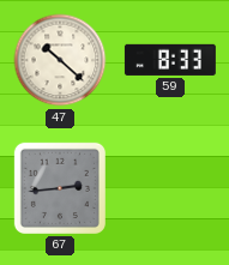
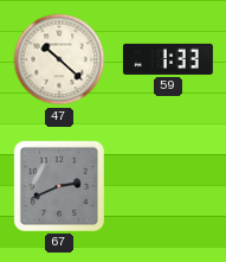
59: 8:33 -> 1:33 (168, 59)
67: 2:44 -> 2:41 (59, 186)
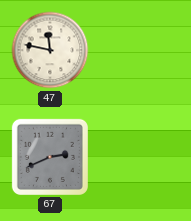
47: 10:22 -> 11:47 (50, 50)
59: 1:33 -> none (168, 59)
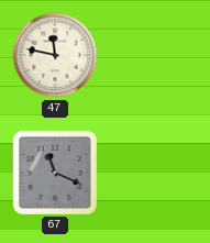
67: 2:41 -> 11:19 (55, 173)
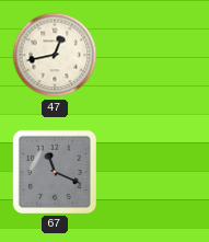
47: 11:47 -> 12:43 (55, 55)
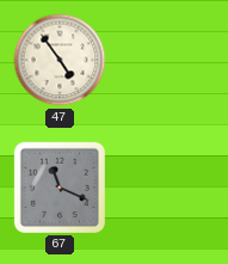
47: 12:43 -> 4:54 (60, 60)
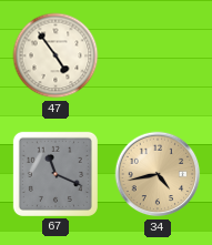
34: none -> 4:43 (158, 174)
